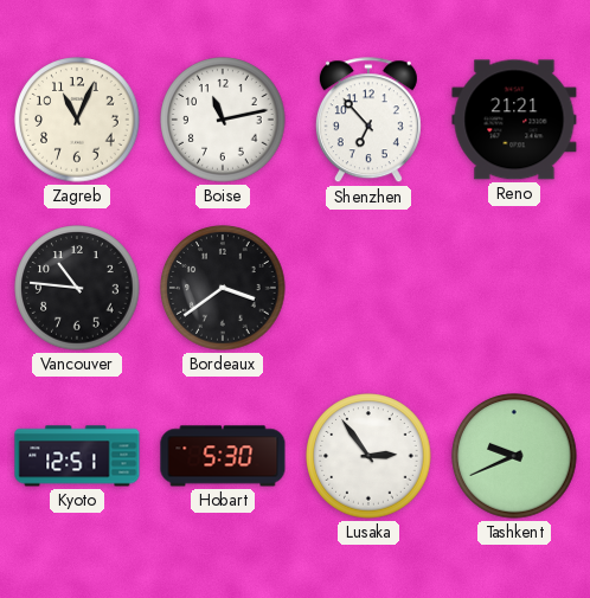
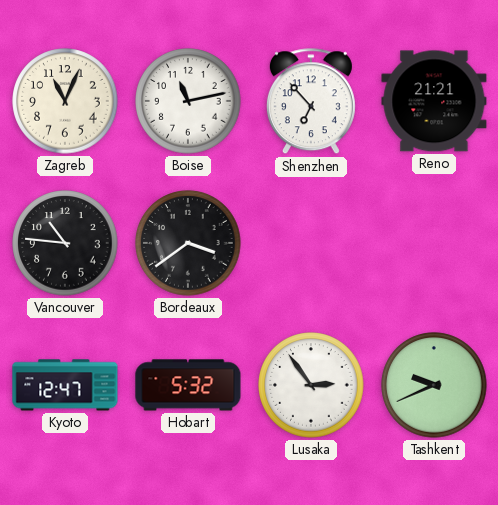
Kyoto: 12:51 -> 12:47 (65, 385)
Hobart: 5:30 -> 5:32 (188, 385)
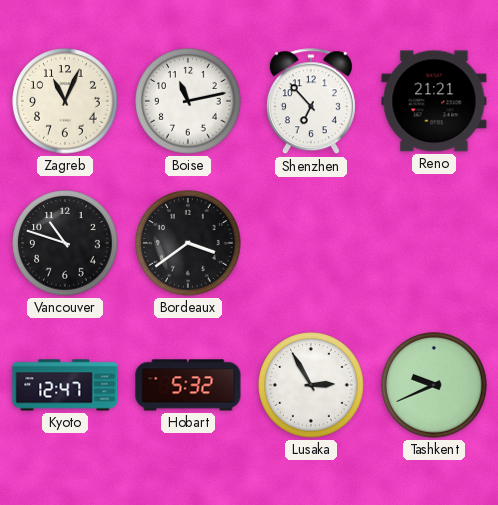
Vancouver: 10:46 -> 10:48 (65, 243)
Lusaka: 2:54 -> 2:55 (311, 385)
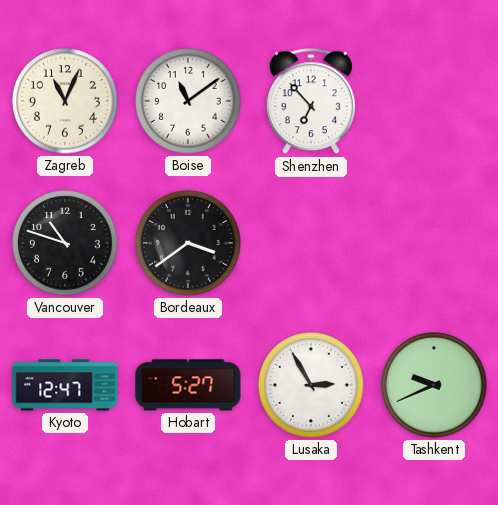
Boise: 11:13 -> 11:09 (188, 101)
Reno: 21:21 -> none (434, 101)
Hobart: 5:32 -> 5:27 (188, 385)
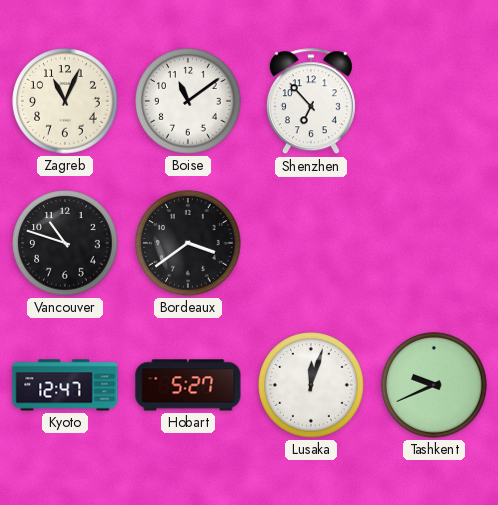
Lusaka: 2:55 -> 12:03 (311, 385)
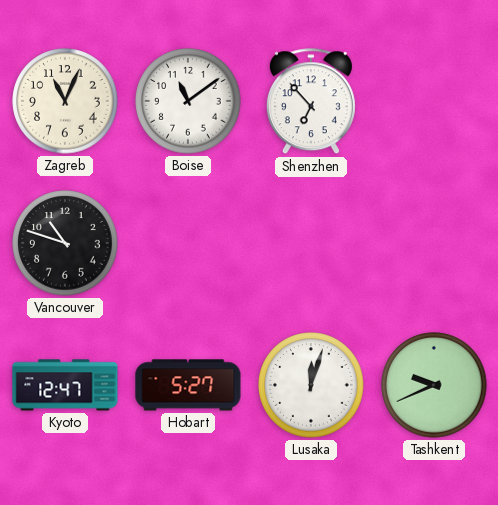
Bordeaux: 3:39 -> none (188, 243)
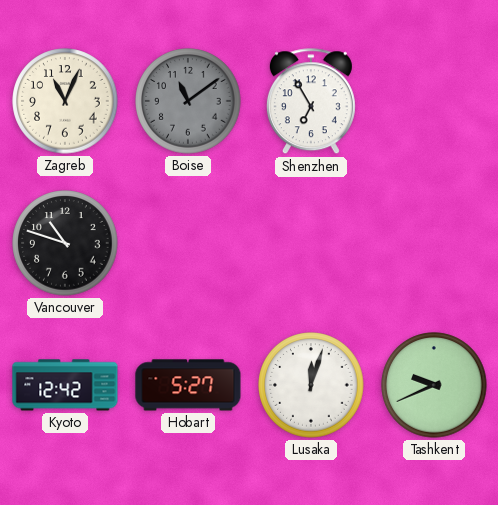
Boise dial: white -> grey (188, 101)
Shenzhen: 6:53 -> 6:55 (311, 102)
Kyoto: 12:47 -> 12:42 (65, 385)
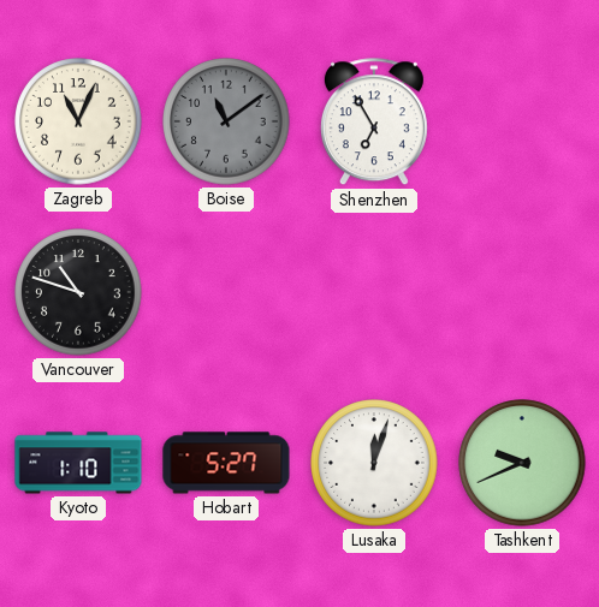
Kyoto: 12:42 -> 1:10 (78, 463)
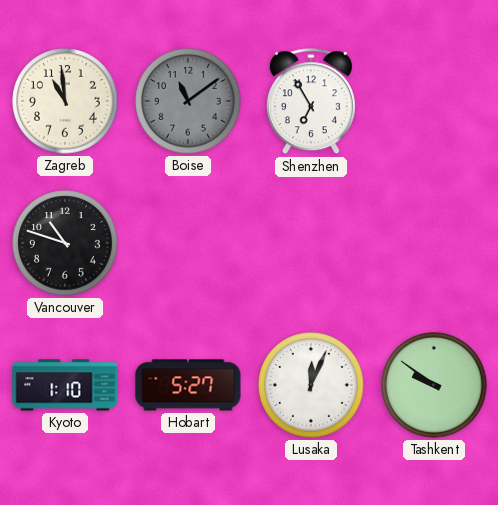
Zagreb: 11:04 -> 10:59 (65, 101)
Lusaka: 12:03 -> 12:04 (311, 385)
Tashkent: 9:41 -> 9:51 (434, 385)
